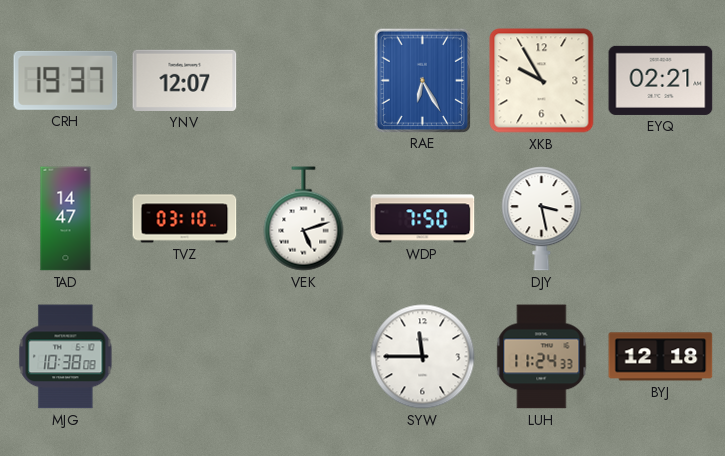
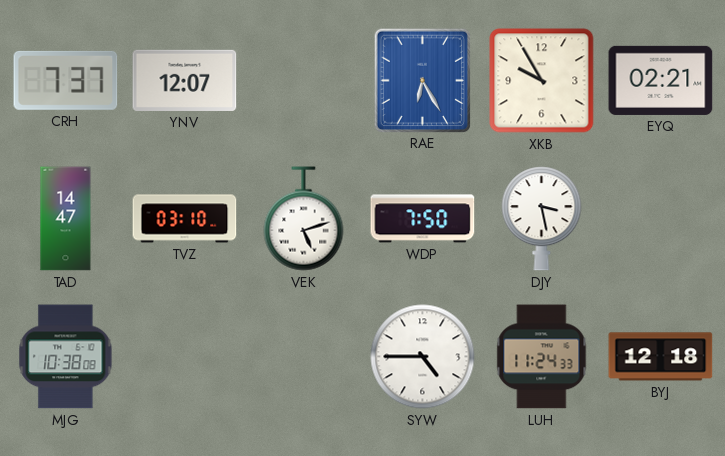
CRH: 19:37 -> 7:37 (66, 80)
SYW: 11:45 -> 4:45 (423, 357)
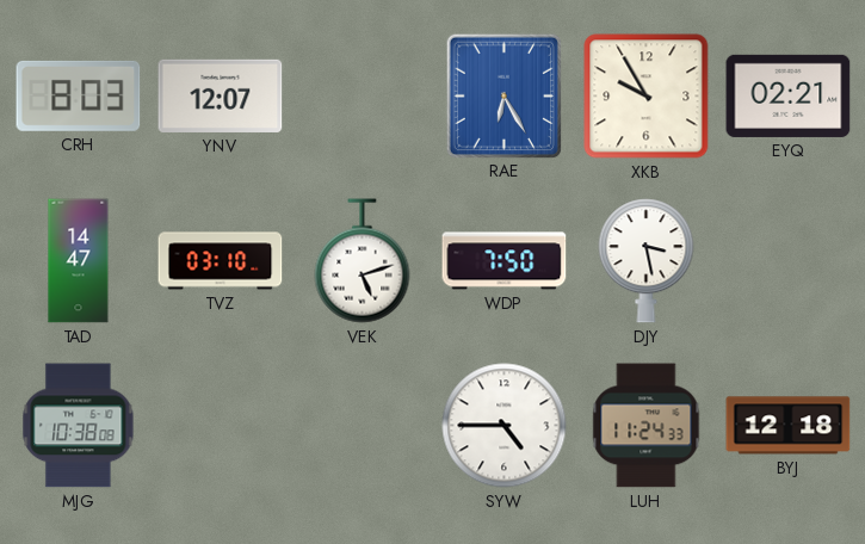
CRH: 7:37 -> 8:03 (79, 95)
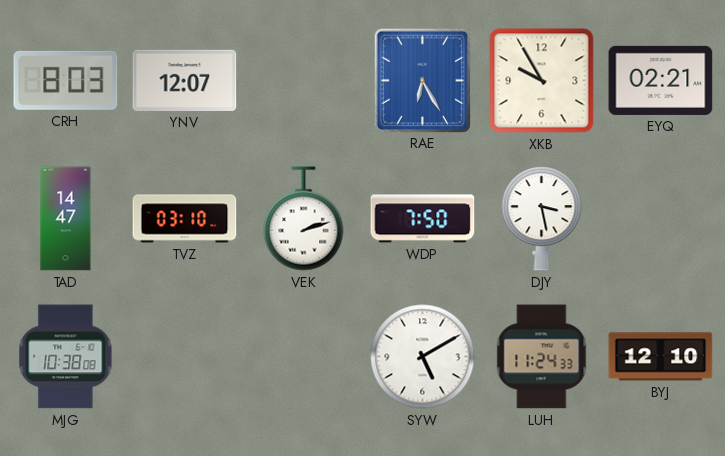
VEK: 5:12 -> 2:12 (304, 219)
SYW: 4:45 -> 5:10 (423, 357)
BYJ: 12:18 -> 12:10 (661, 357)
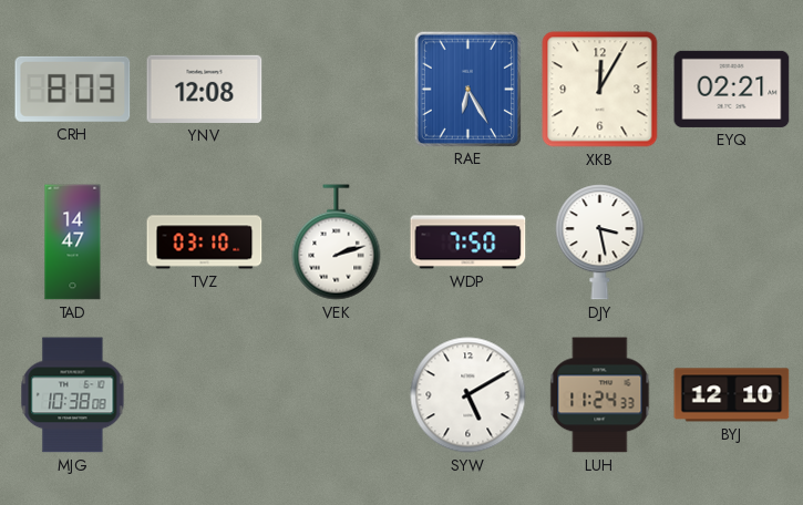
YNV: 12:07 -> 12:08 (205, 89)
XKB: 9:55 -> 12:05 (600, 90)
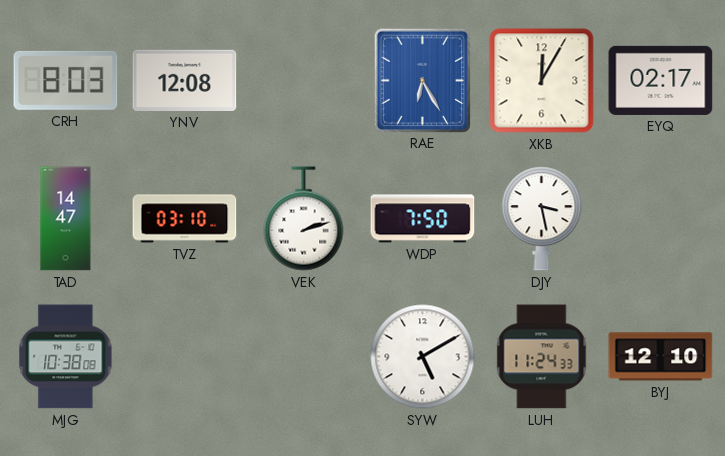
EYQ: 02:21 -> 02:17 (661, 80)
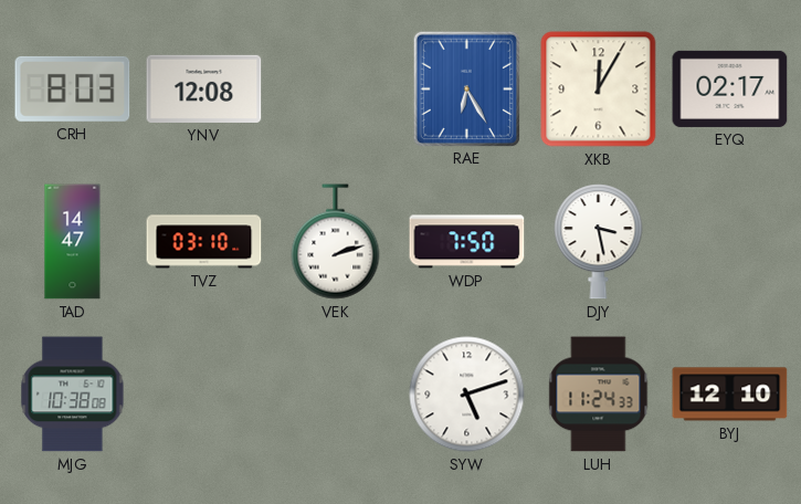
SYW: 5:10 -> 5:12 (467, 395)
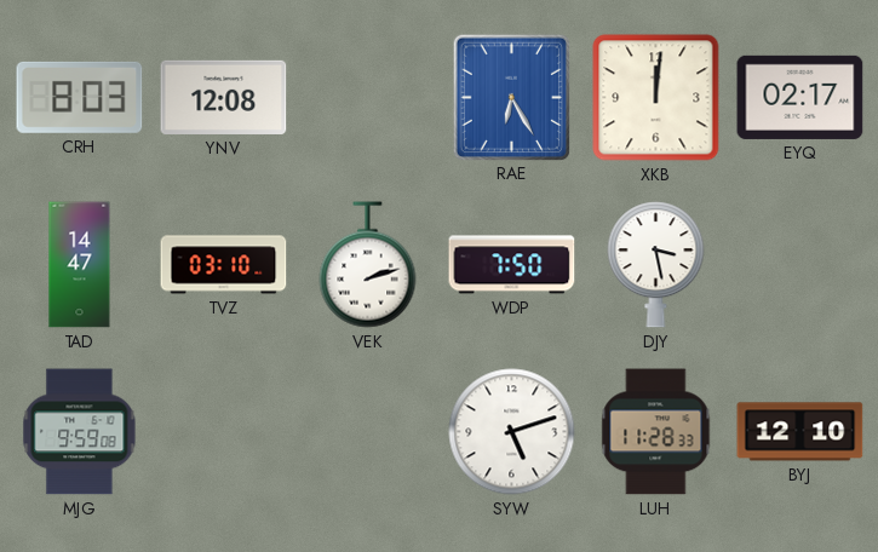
XKB: 12:05 -> 12:01 (656, 98)
MJG: 10:38 -> 9:59 (80, 432)
LUH: 11:24 -> 11:28 (656, 432)
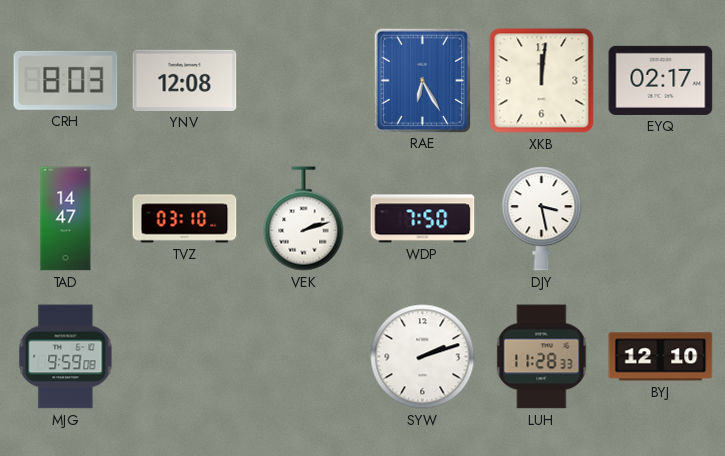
SYW: 5:12 -> 2:12 (423, 357)
